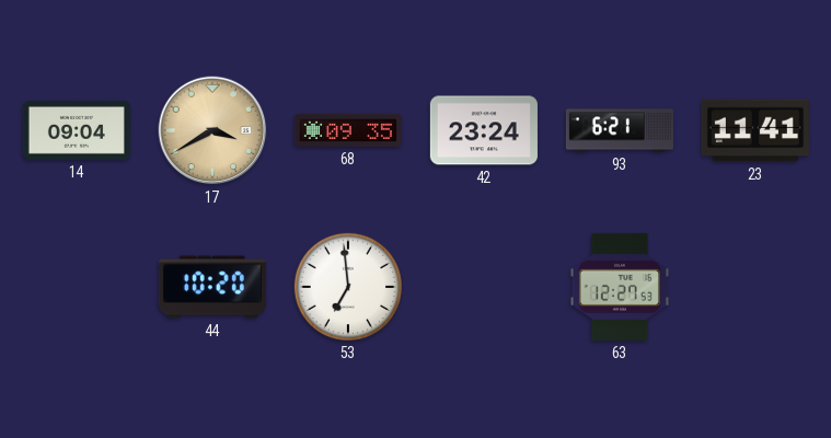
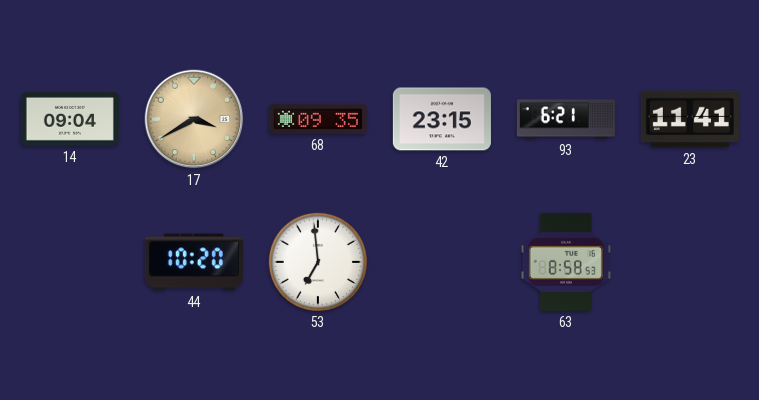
42: 23:24 -> 23:15 (442, 119)
63: 12:27 -> 8:58 (566, 262)
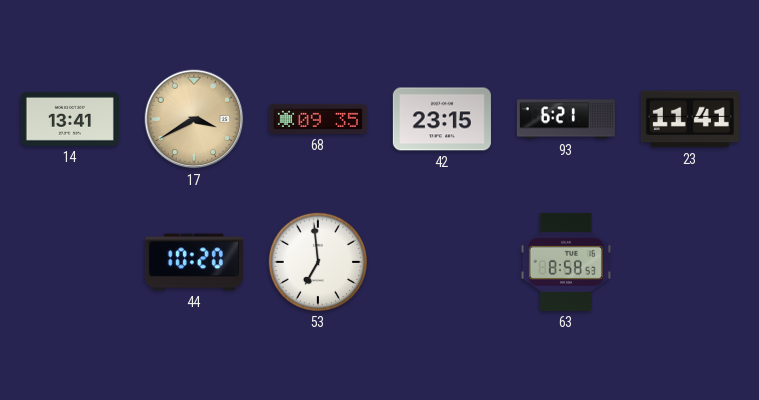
14: 09:04 -> 13:41 (70, 119)
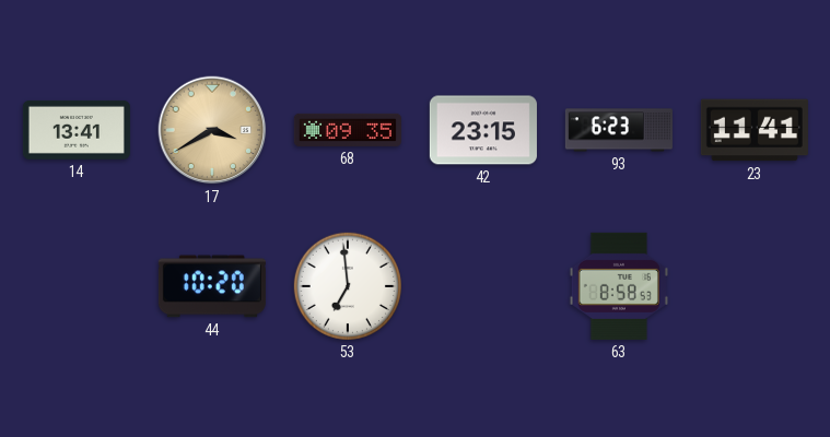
93: 6:21 -> 6:23 (619, 130)
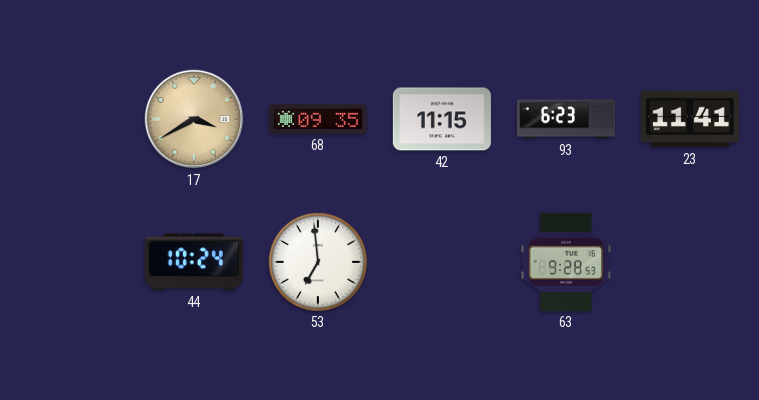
14: 13:41 -> none (77, 130)
42: 23:15 -> 11:15 (442, 119)
44: 10:20 -> 10:24 (194, 262)
63: 8:58 -> 9:28 (566, 262)
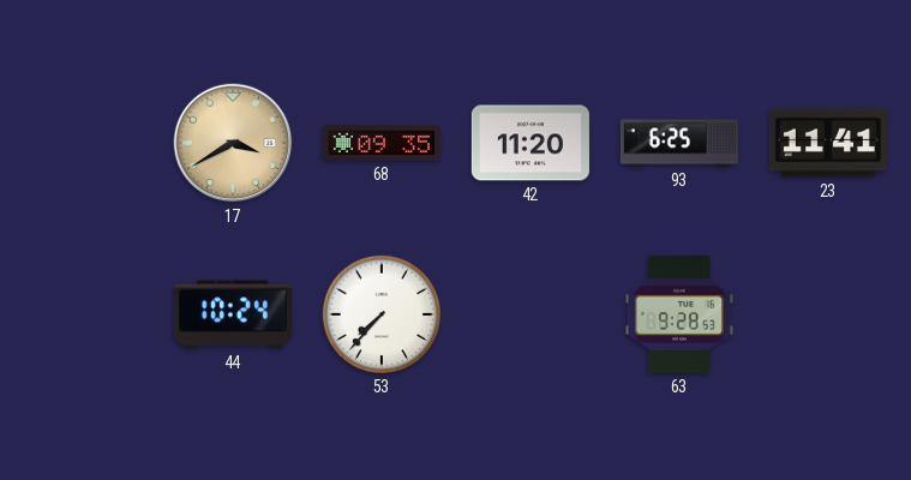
42: 11:15 -> 11:20 (531, 143)
93: 6:23 -> 6:25 (679, 143)
53: 6:59 -> 7:37 (382, 314)
